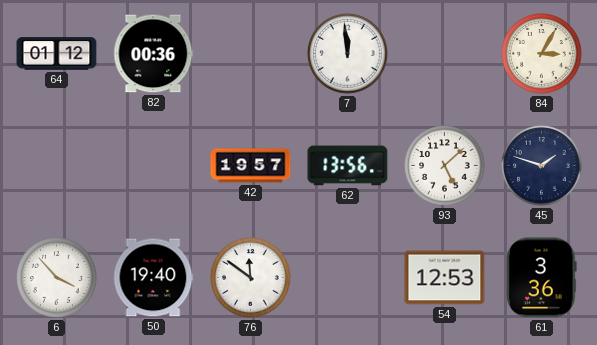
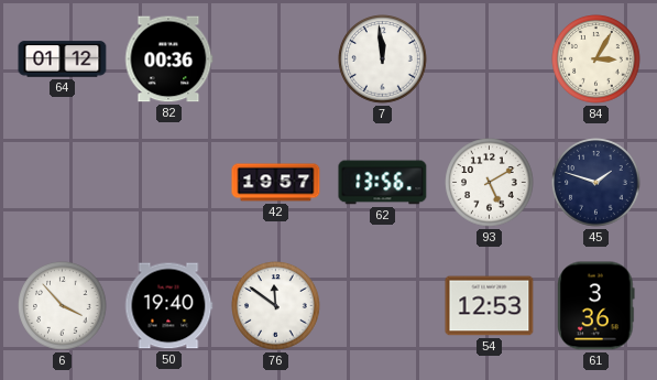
93: 5:08 -> 5:10 (490, 183)
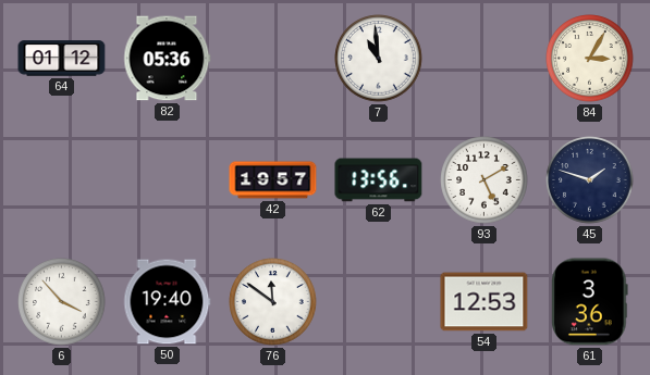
82: 00:36 -> 05:36 (168, 59)
7: 11:59 -> 10:59 (379, 59)
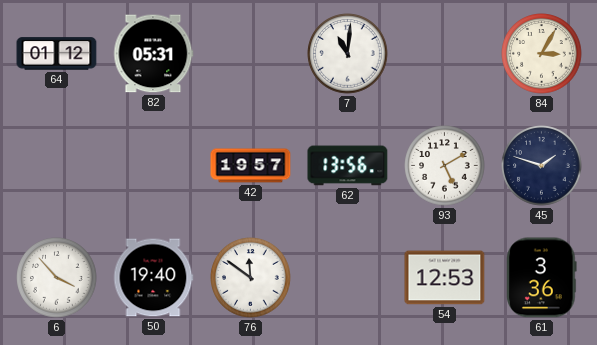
82: 05:36 -> 05:31 (154, 54)
7: 10:59 -> 11:01 (348, 54)
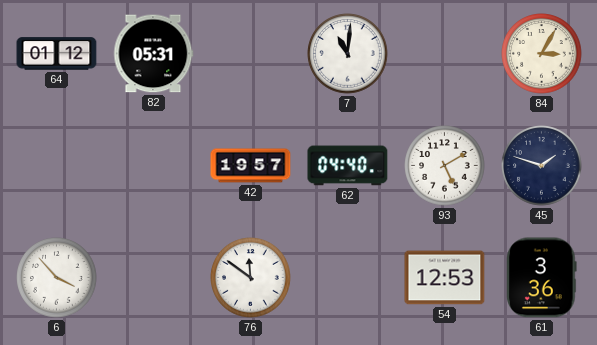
62: 13:56 -> 04:40 (348, 166)
50: 19:40 -> none (153, 278)
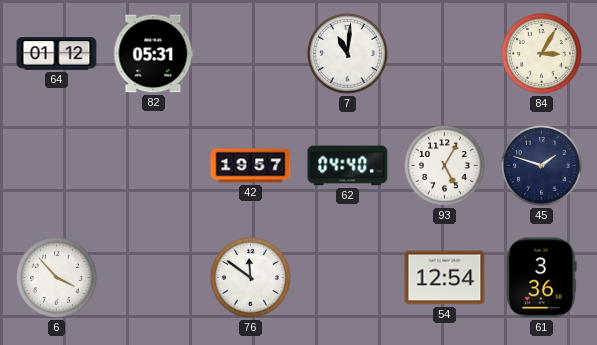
93: 5:10 -> 5:05 (445, 166)
54: 12:53 -> 12:54 (445, 278)
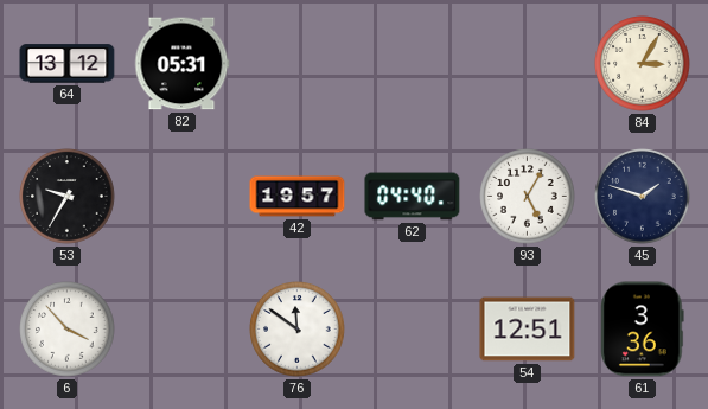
64: 01:12 -> 13:12 (68, 64)
7: 11:01 -> none (348, 54)
53: none -> 9:35 (68, 197)
54: 12:54 -> 12:51 (528, 330)
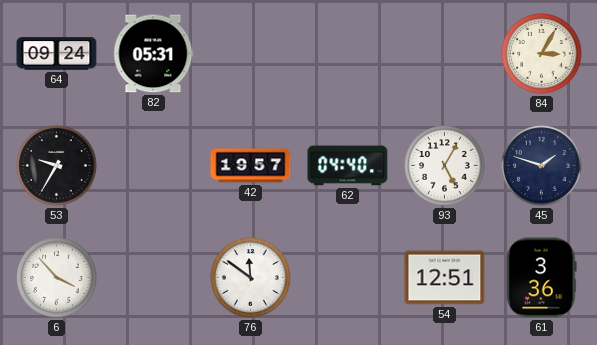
64: 13:12 -> 09:24 (57, 54)
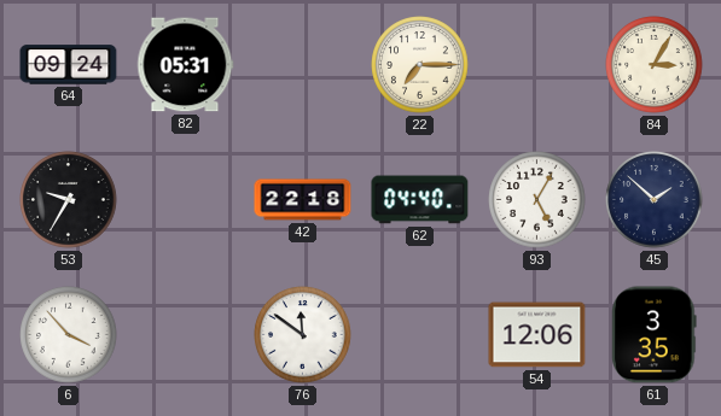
22: none -> 7:15 (420, 65)
42: 19:57 -> 22:18 (303, 200)
45: 1:48 -> 1:52 (655, 200)
54: 12:51 -> 12:06 (537, 335)
61: 3:36 -> 3:35 (655, 335)
